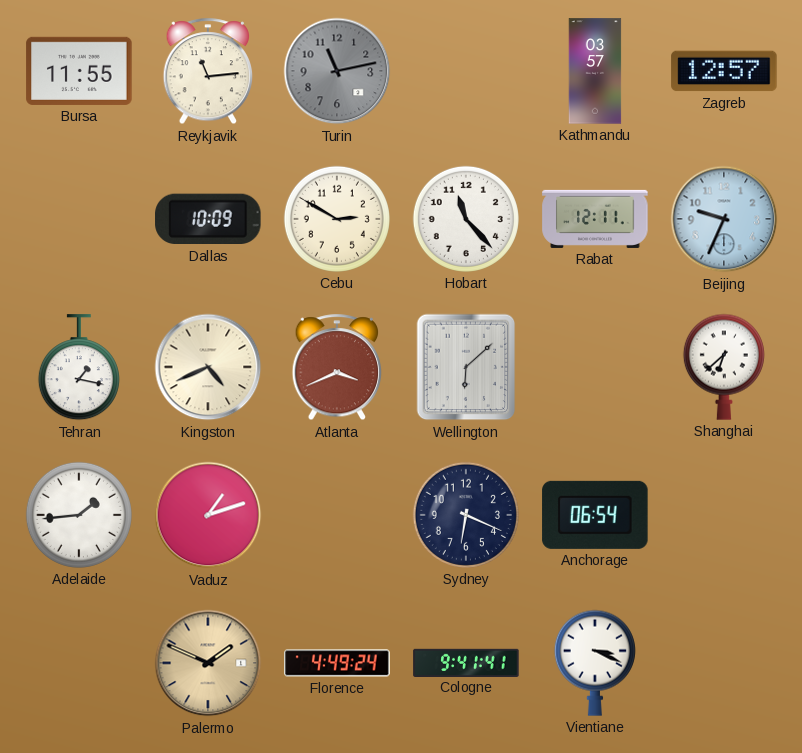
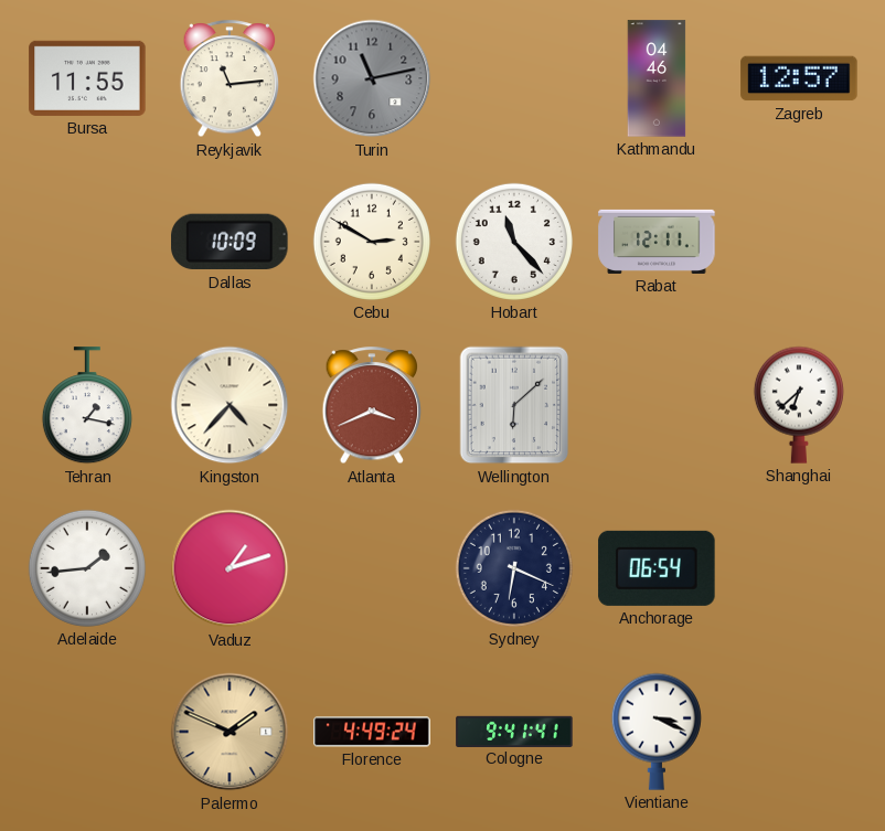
Kathmandu: 03:57 -> 04:46 (657, 78)
Beijing: 9:34 -> none (724, 219)
Kingston: 4:41 -> 4:37 (230, 405)
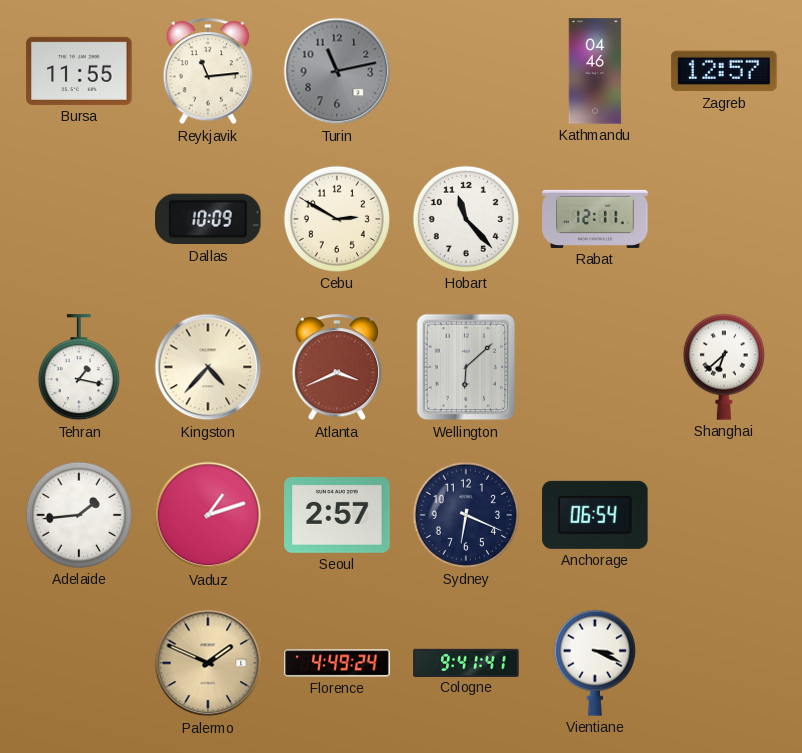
Seoul: none -> 2:57 (337, 516)
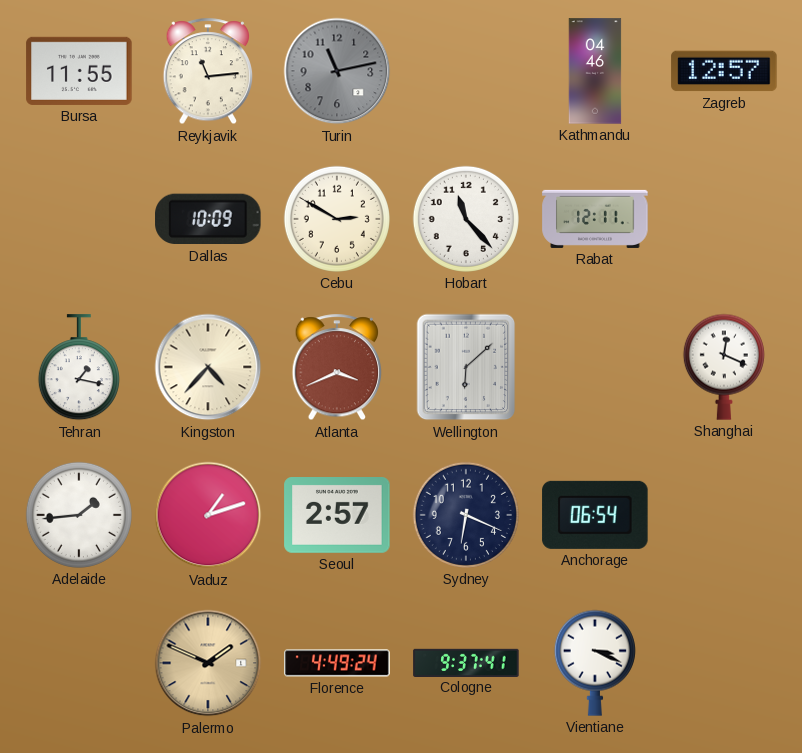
Shanghai: 6:38 -> 12:19 (724, 367)
Cologne: 9:41 -> 9:37 (466, 662)
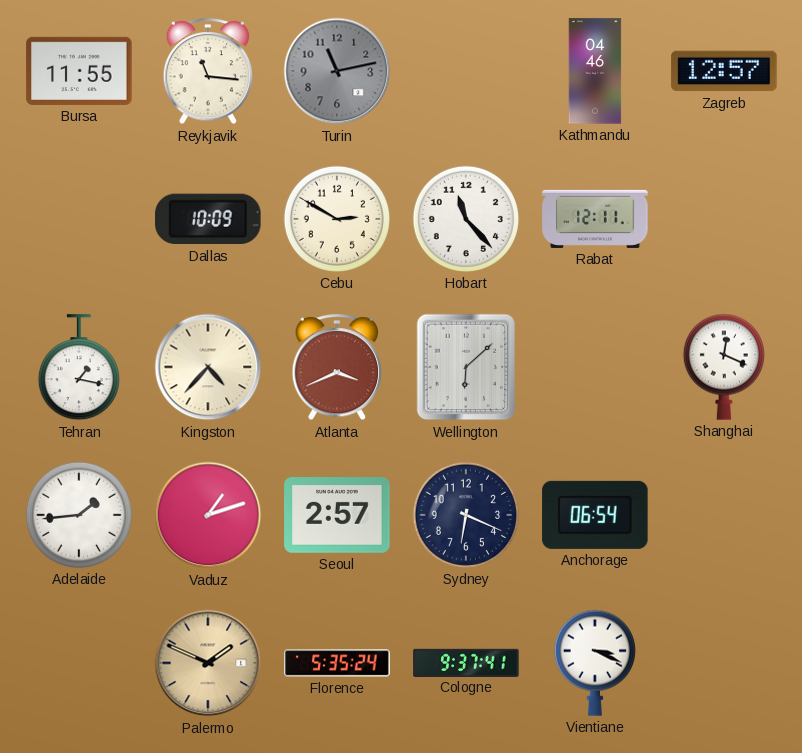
Reykjavik: 11:14 -> 11:16 (208, 72)
Florence: 4:49 -> 5:35 (337, 663)
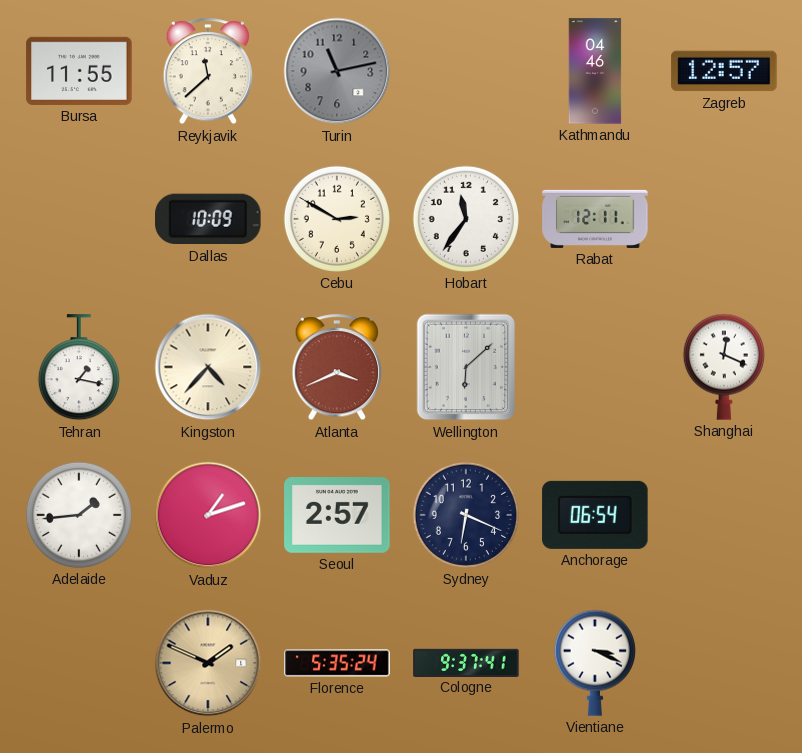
Reykjavik: 11:16 -> 11:38 (208, 72)
Hobart: 11:23 -> 11:36 (466, 219)
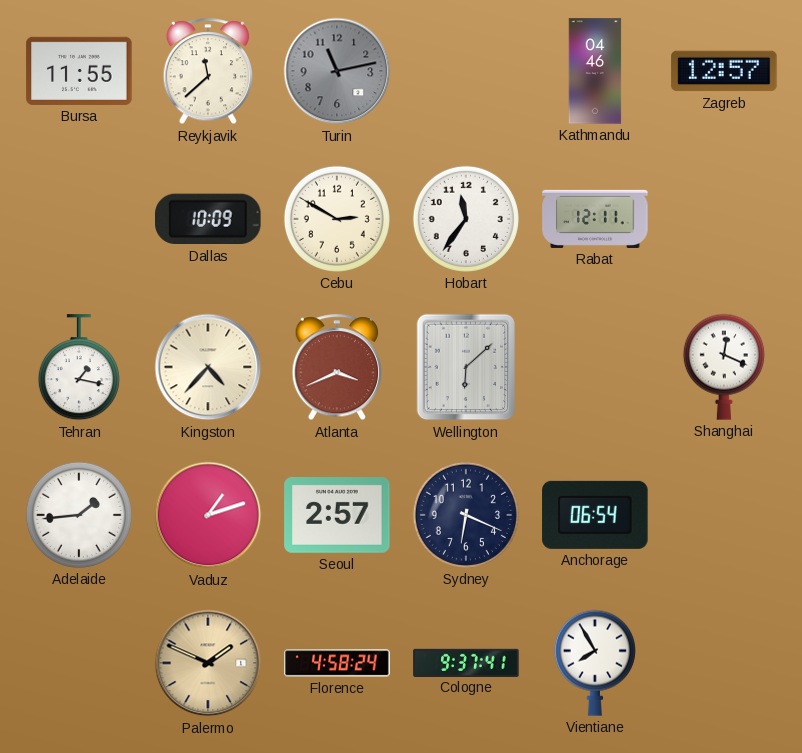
Florence: 5:35 -> 4:58 (337, 663)
Vientiane: 3:19 -> 7:55 (595, 663)
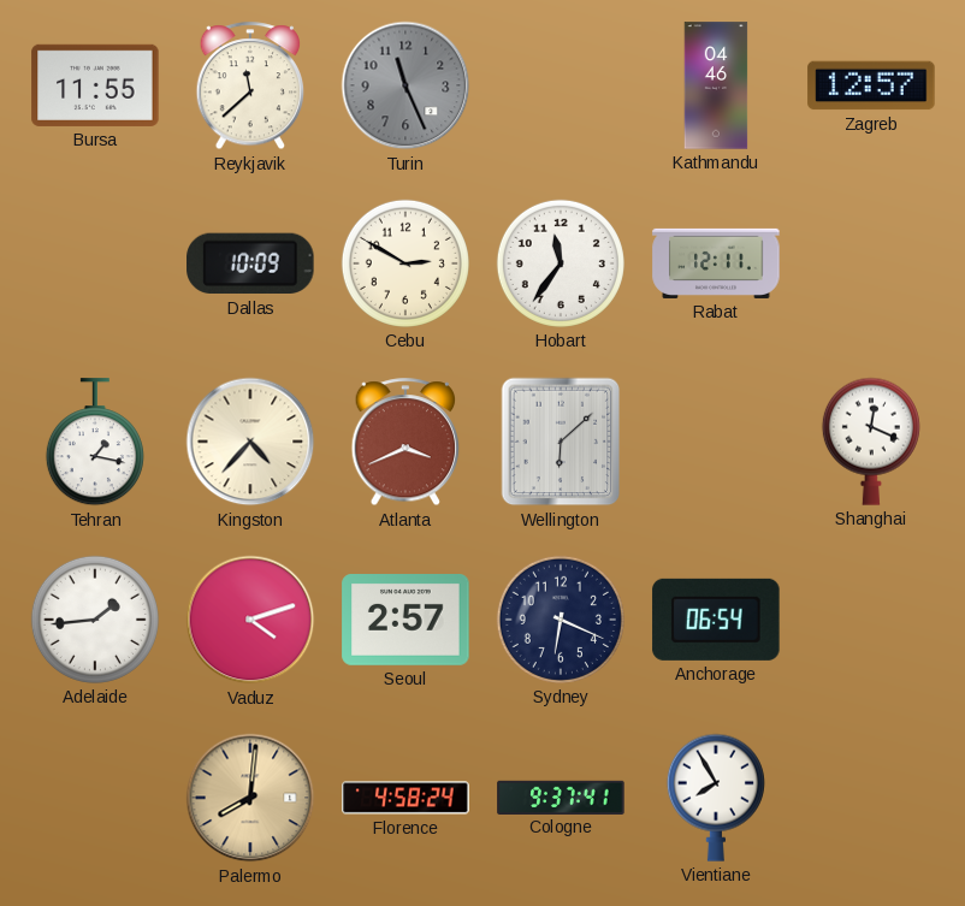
Turin: 11:13 -> 11:26 (405, 85)
Vaduz: 1:12 -> 4:12 (250, 620)
Palermo: 1:49 -> 8:01 (250, 798)
